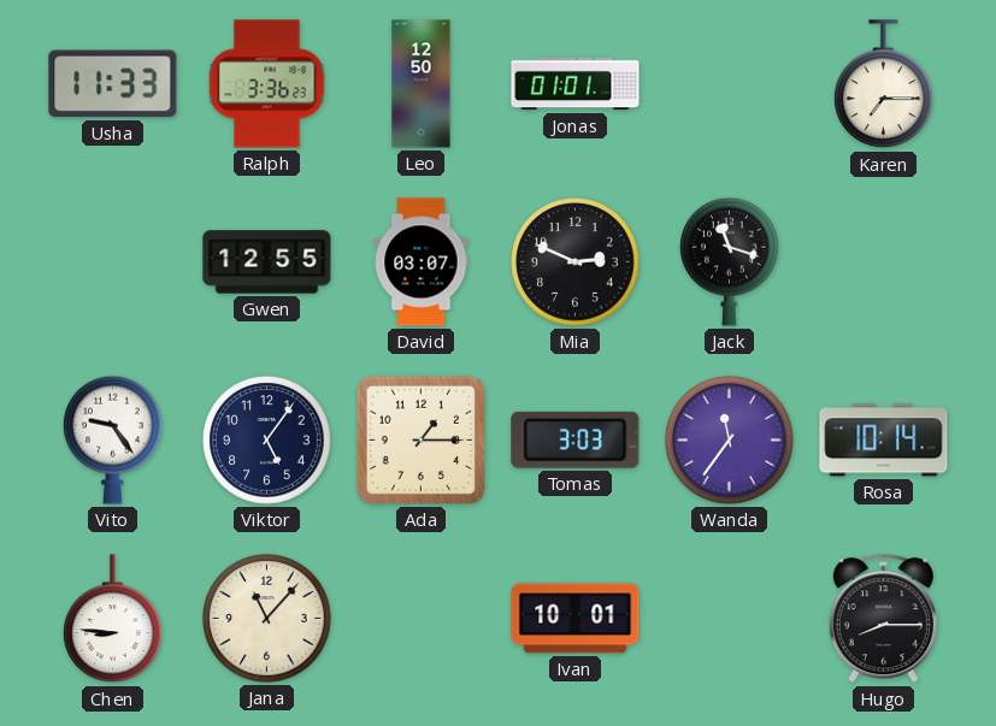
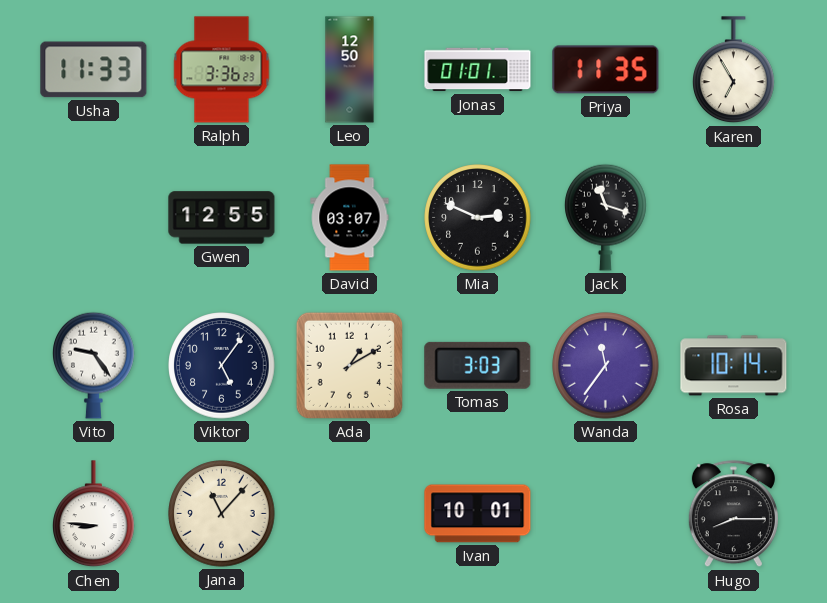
Priya: none -> 11:35 (606, 70)
Karen: 7:15 -> 6:55 (734, 70)
Ada: 1:15 -> 1:10 (349, 365)
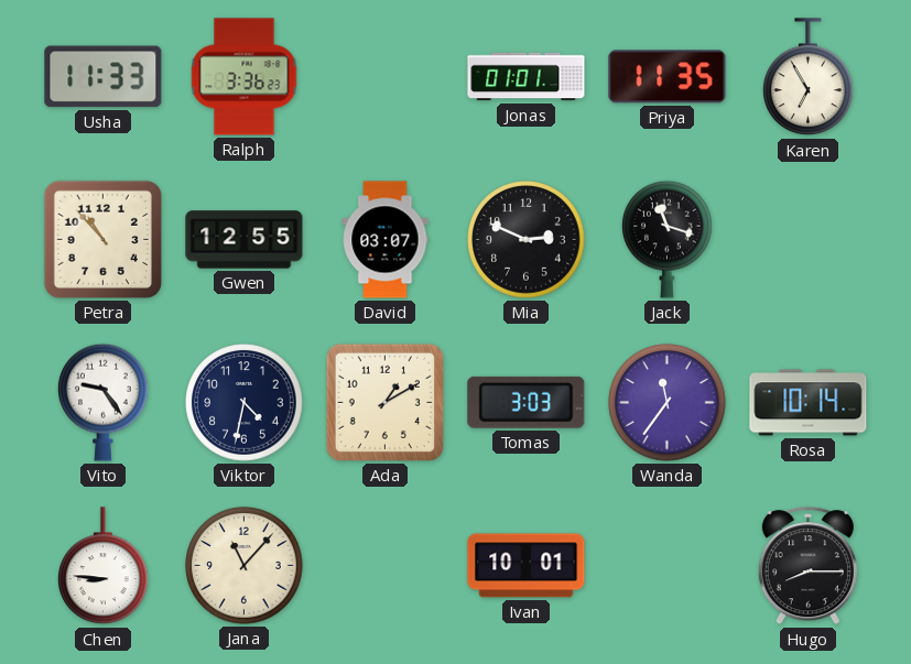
Leo: 12:50 -> none (350, 70)
Petra: none -> 10:53 (102, 239)
Viktor: 5:06 -> 4:32 (245, 403)
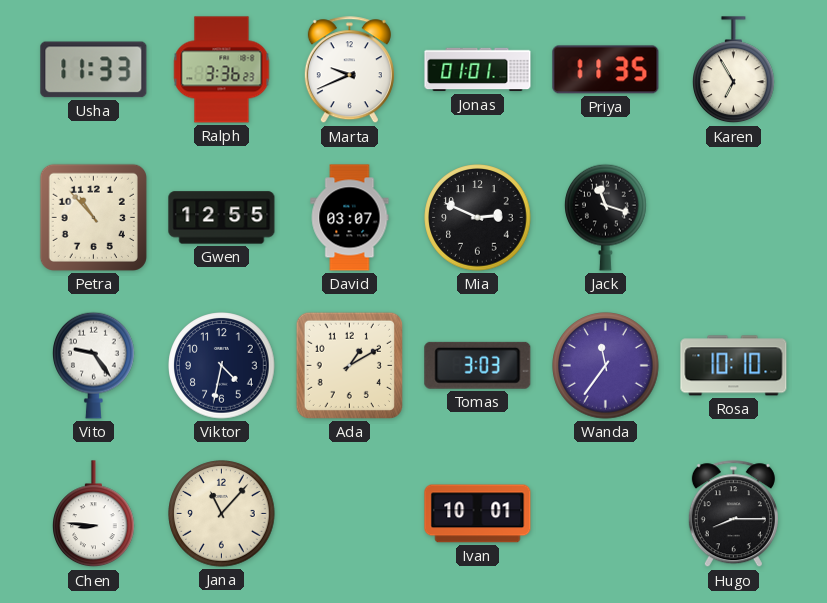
Marta: none -> 9:41 (349, 70)
Rosa: 10:14 -> 10:10 (734, 366)
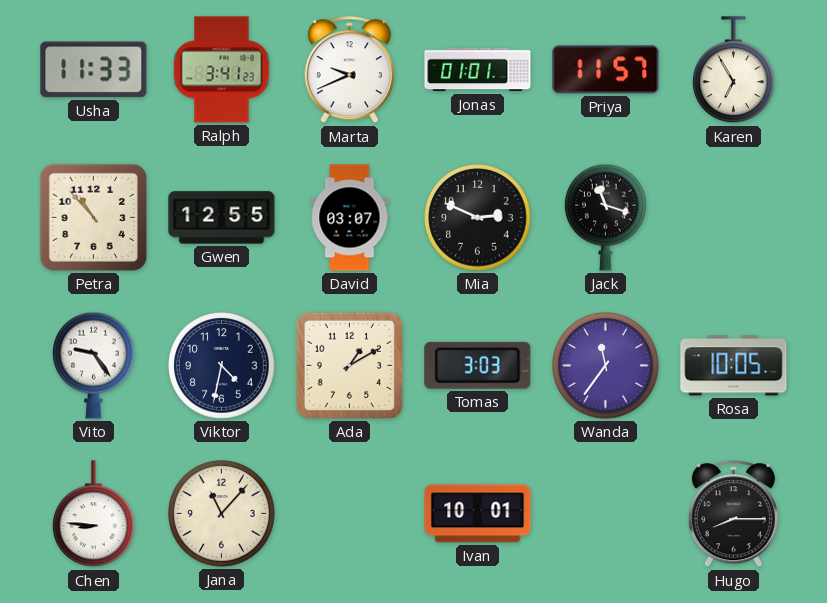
Ralph: 3:36 -> 3:41 (222, 70)
Priya: 11:35 -> 11:57 (606, 70)
Rosa: 10:10 -> 10:05 (734, 366)
